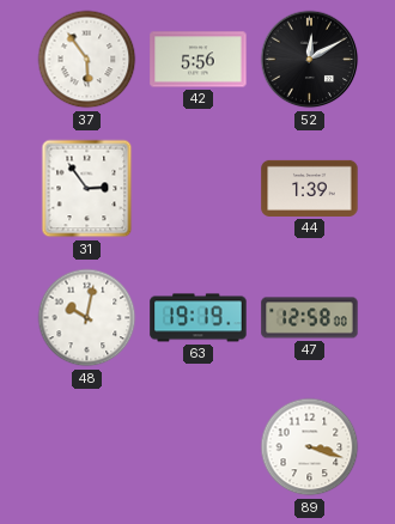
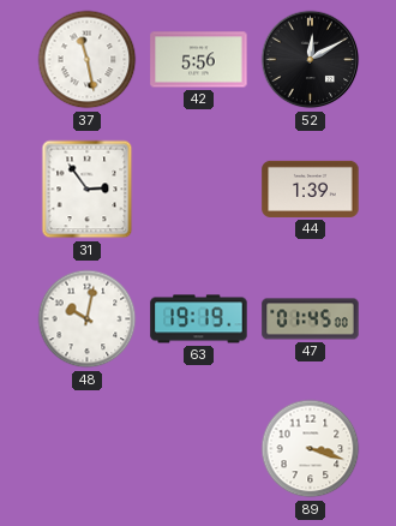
37: 5:54 -> 11:28 (88, 60)
47: 12:58 -> 01:45 (311, 319)
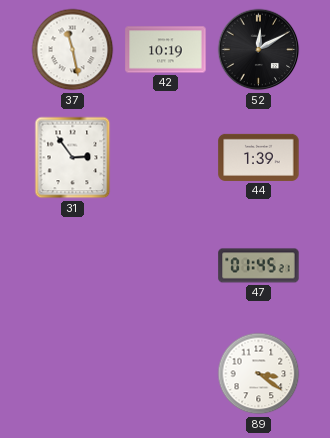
42: 5:56 -> 10:19 (166, 50)
48: 10:02 -> none (88, 319)
63: 19:19 -> none (199, 319)
47: 01:45:00 -> 01:45:21 (259, 266)
89: 3:18 -> 3:21 (259, 374)
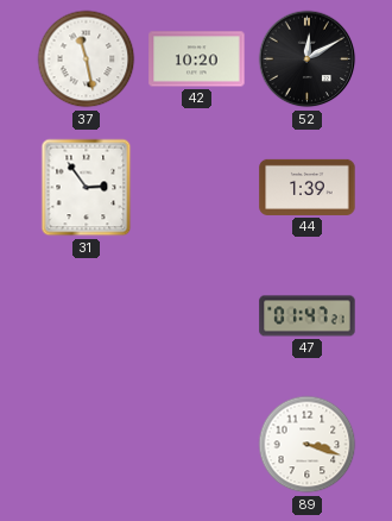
42: 10:19 -> 10:20 (197, 59)
47: 01:45 -> 01:47 (308, 316)
89: 3:21 -> 3:18 (308, 445)
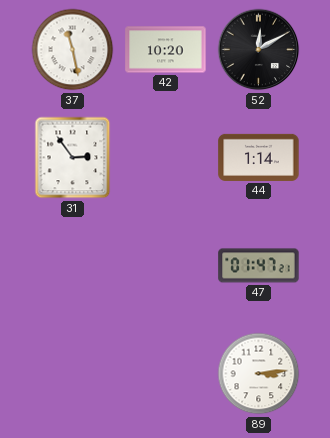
44: 1:39 -> 1:14 (259, 157)
89: 3:18 -> 3:14 (259, 374)
